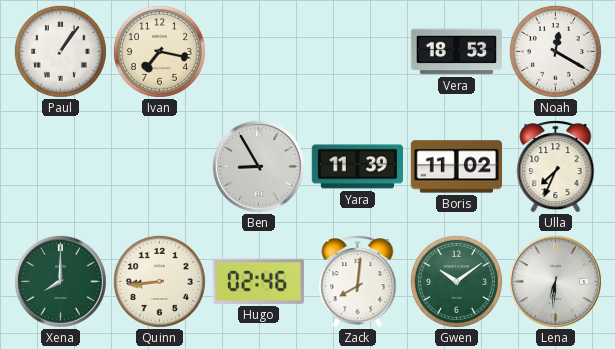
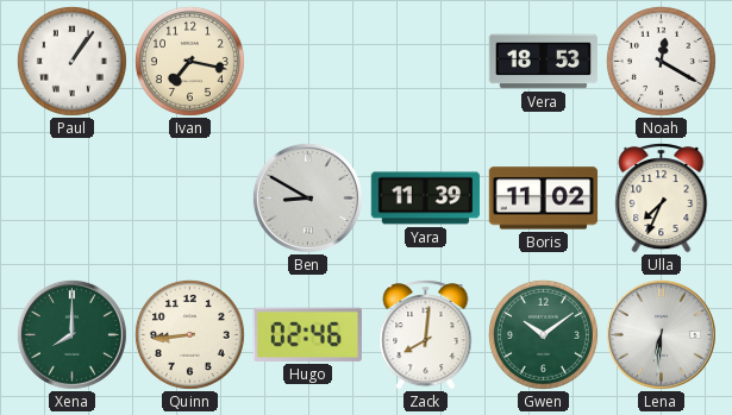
Ben: 8:55 -> 8:50 (307, 197)
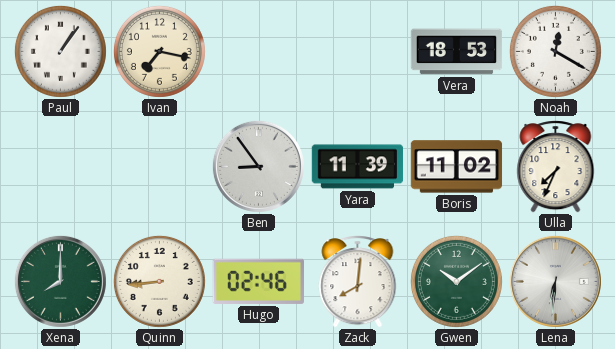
Ben: 8:50 -> 8:54 (258, 166)
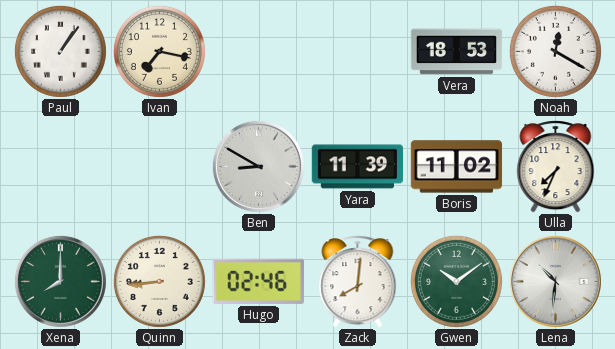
Ben: 8:54 -> 8:50 (258, 166)
Lena: 6:31 -> 10:31 (555, 281)
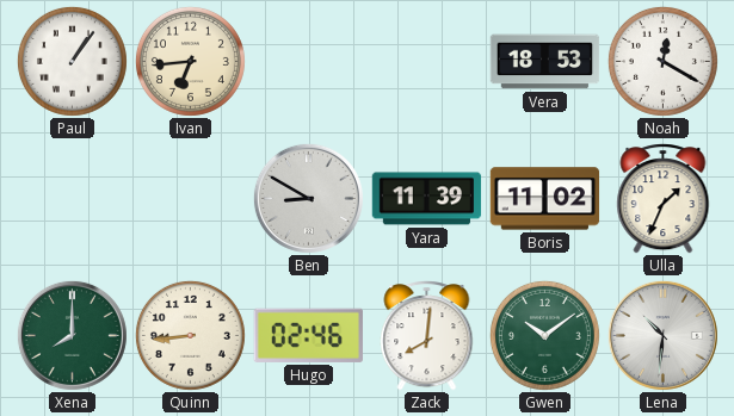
Ivan: 7:17 -> 6:44 (190, 61)
Ulla: 7:34 -> 1:34 (664, 199)
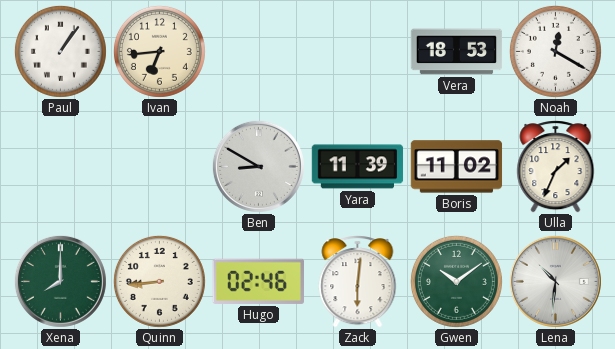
Zack: 8:01 -> 6:01 (358, 282)
